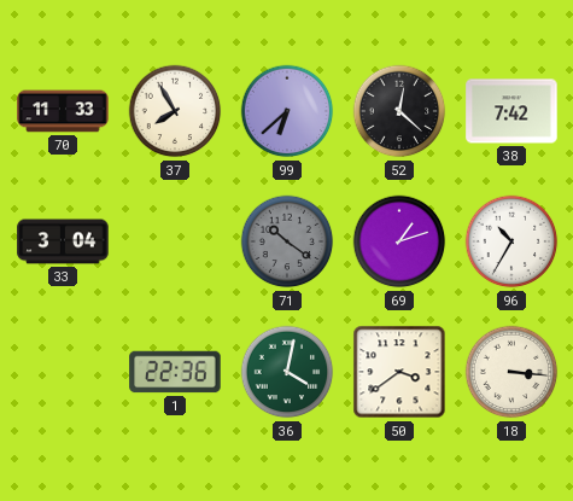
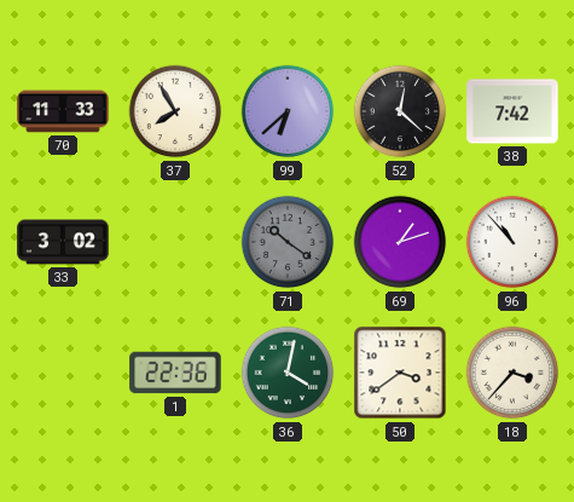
33: 3:04 -> 3:02 (63, 242)
96: 10:35 -> 10:53 (512, 242)
18: 3:16 -> 3:37 (512, 373)
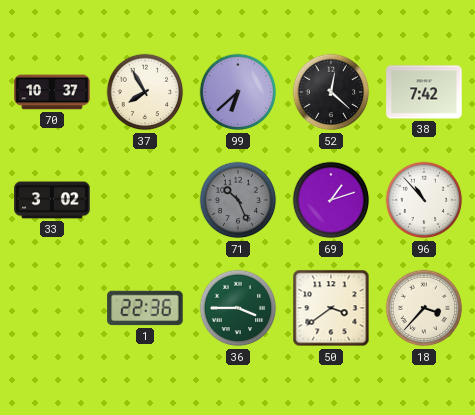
70: 11:33 -> 10:37 (52, 92)
71: 10:21 -> 10:26 (238, 200)
36: 4:02 -> 3:45 (238, 308)
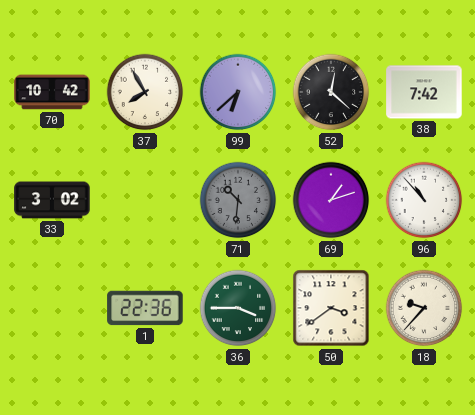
70: 10:37 -> 10:42 (52, 92)
71: 10:26 -> 10:31 (238, 200)
18: 3:37 -> 9:37 (424, 308)
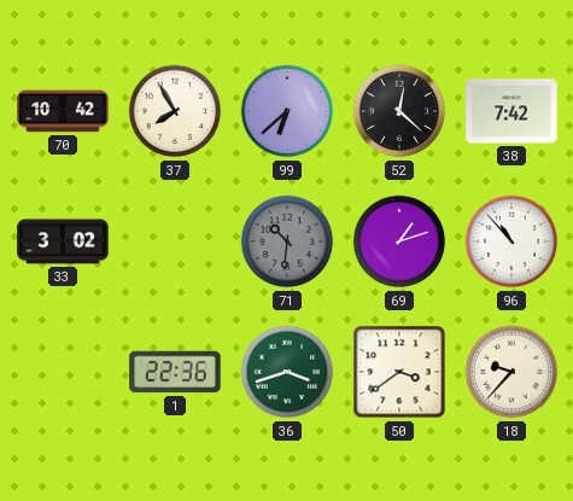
36: 3:45 -> 3:42 (287, 372)
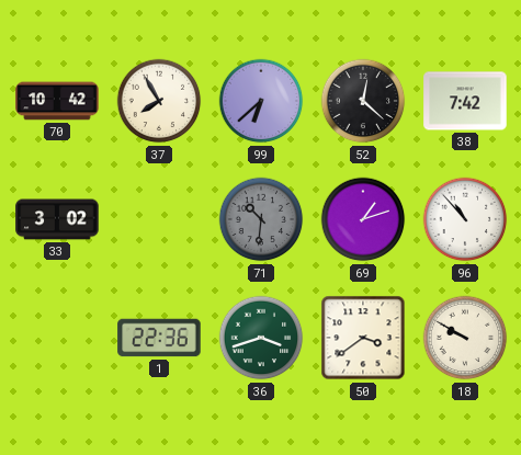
18: 9:37 -> 9:50 (465, 338)
